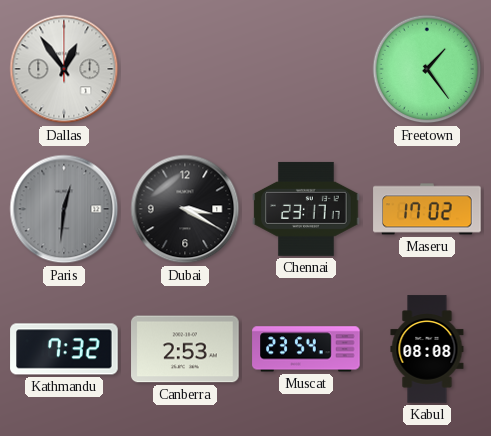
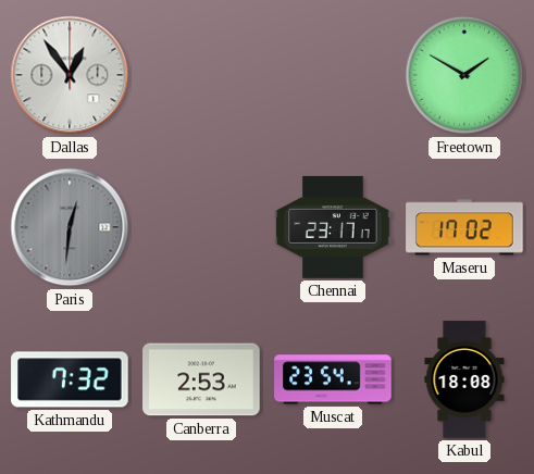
Freetown: 1:24 -> 1:50 (464, 75)
Dubai: 3:20 -> none (185, 209)
Kabul: 08:08 -> 18:08 (464, 379)
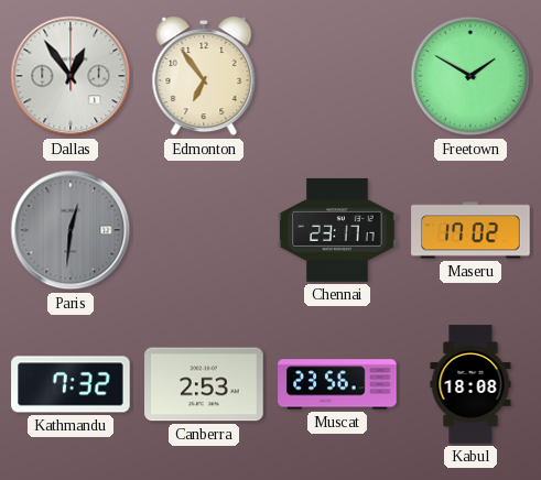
Edmonton: none -> 6:54 (204, 76)
Muscat: 23:54 -> 23:56 (337, 384)
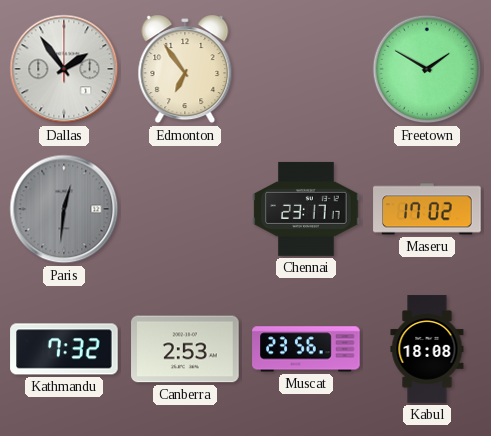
Dallas: 12:54 -> 1:54 (64, 69)
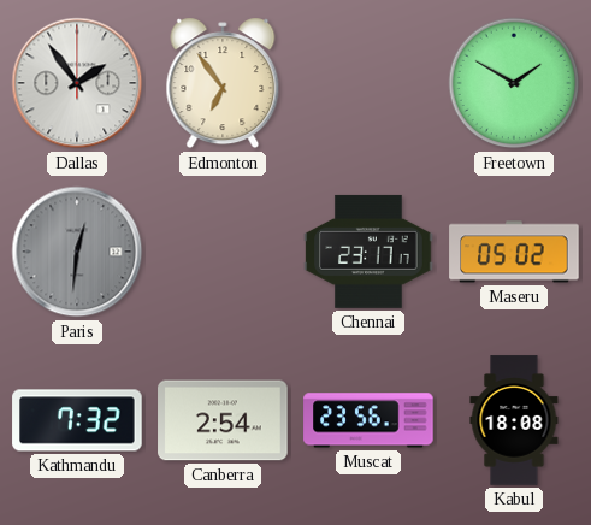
Maseru: 17:02 -> 05:02 (514, 252)
Canberra: 2:53 -> 2:54 (223, 420)
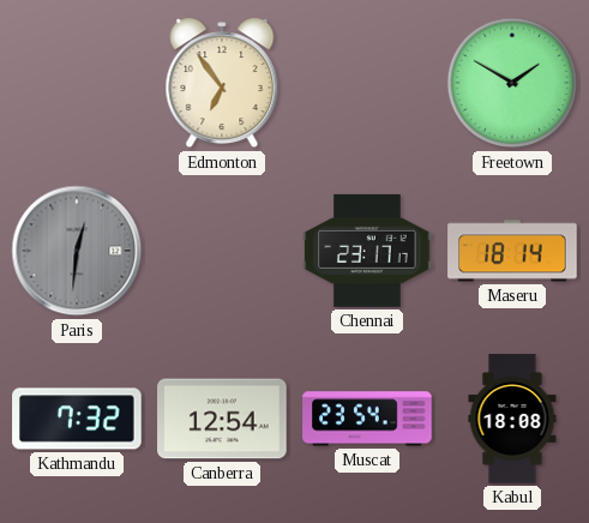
Dallas: 1:54 -> none (77, 83)
Maseru: 05:02 -> 18:14 (512, 251)
Canberra: 2:54 -> 12:54 (222, 419)
Muscat: 23:56 -> 23:54 (367, 419)
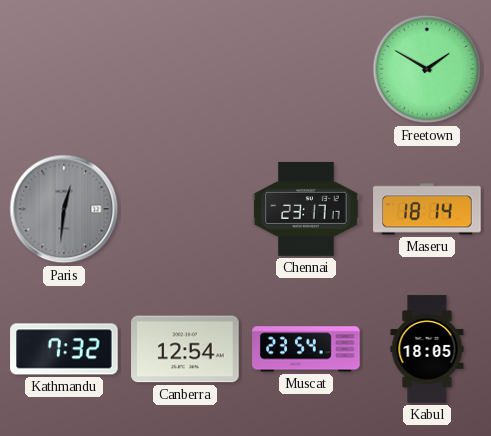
Edmonton: 6:54 -> none (222, 83)
Kabul: 18:08 -> 18:05 (427, 349)
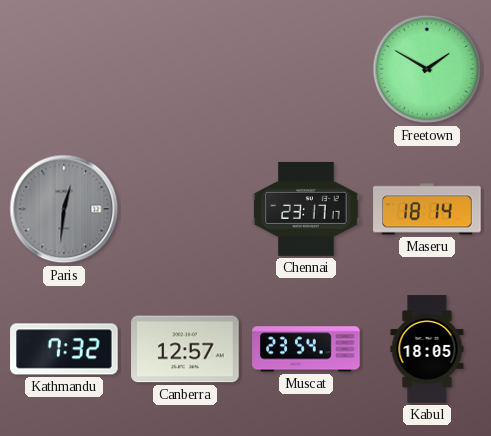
Canberra: 12:54 -> 12:57 (185, 349)
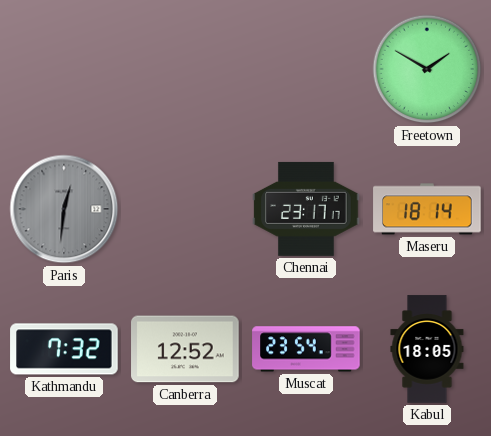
Canberra: 12:57 -> 12:52 (185, 349)
